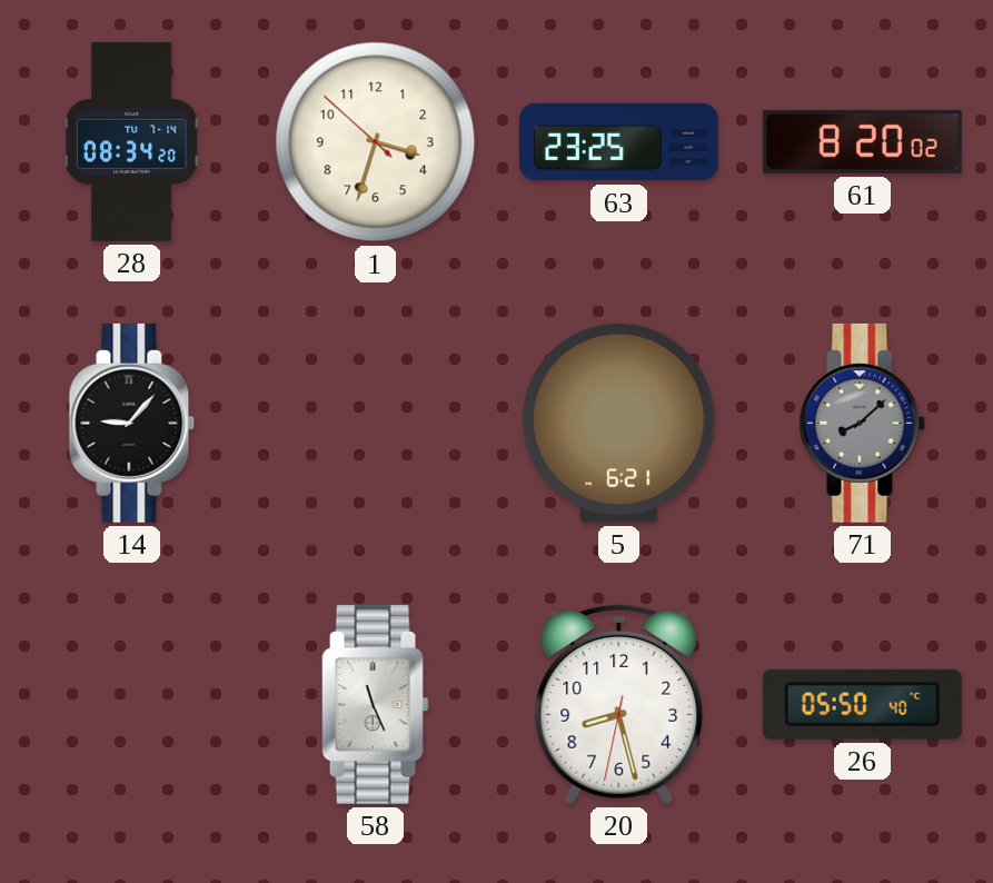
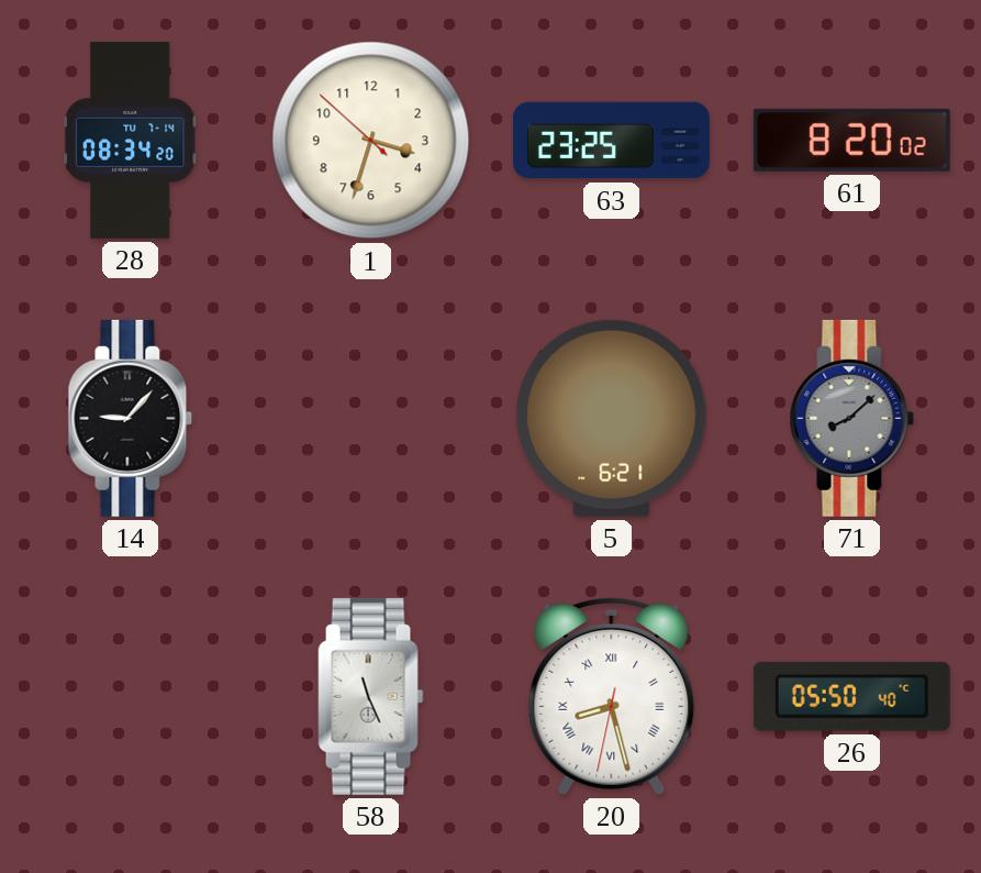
20 numerals: Arabic -> Roman (612, 696)
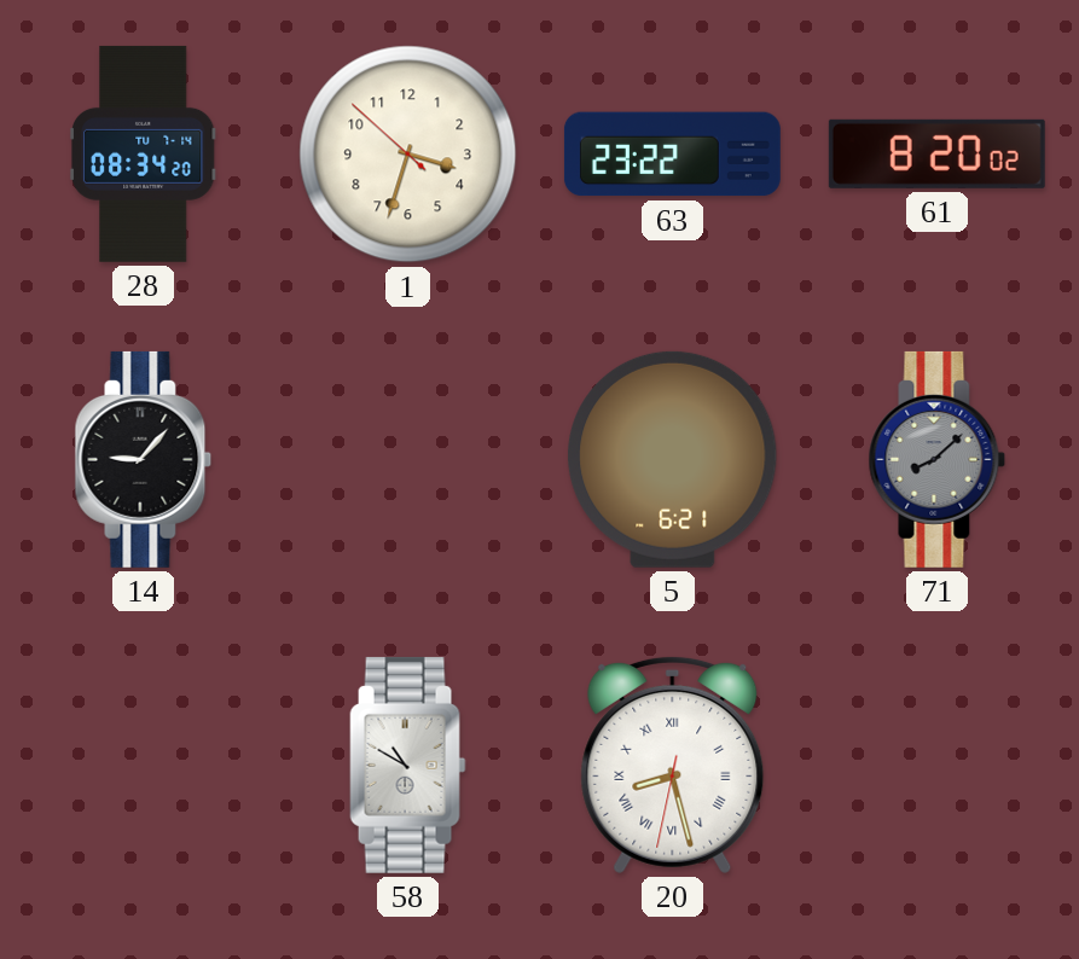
63: 23:25 -> 23:22 (672, 155)
58: 11:26 -> 10:50 (408, 765)
26: 05:50 -> none (851, 696)
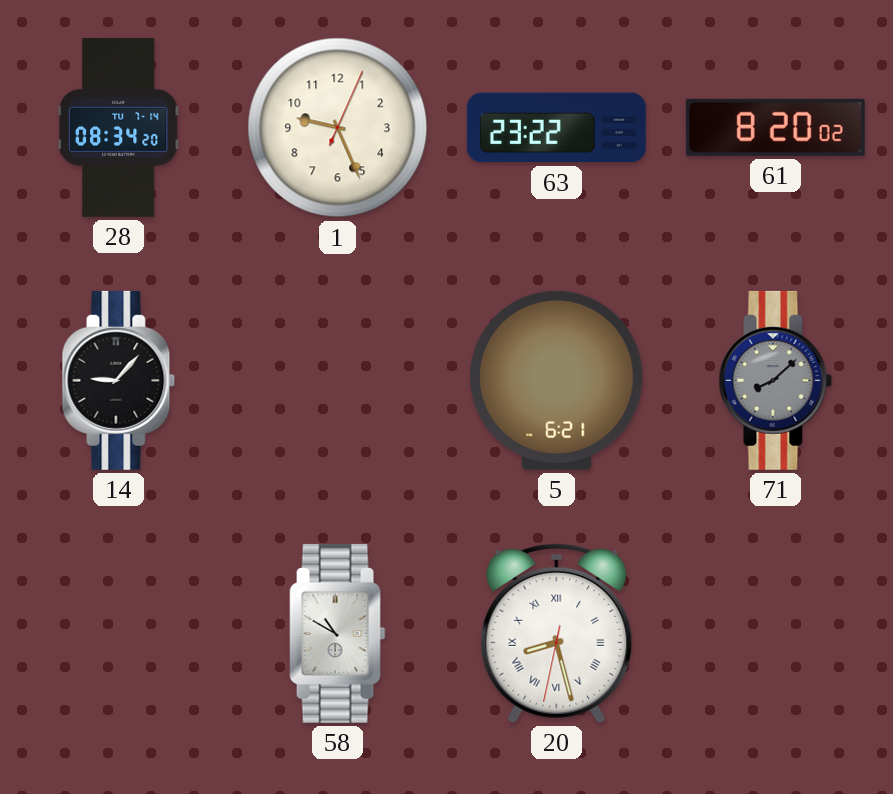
1: 3:32 -> 9:26 (338, 128)
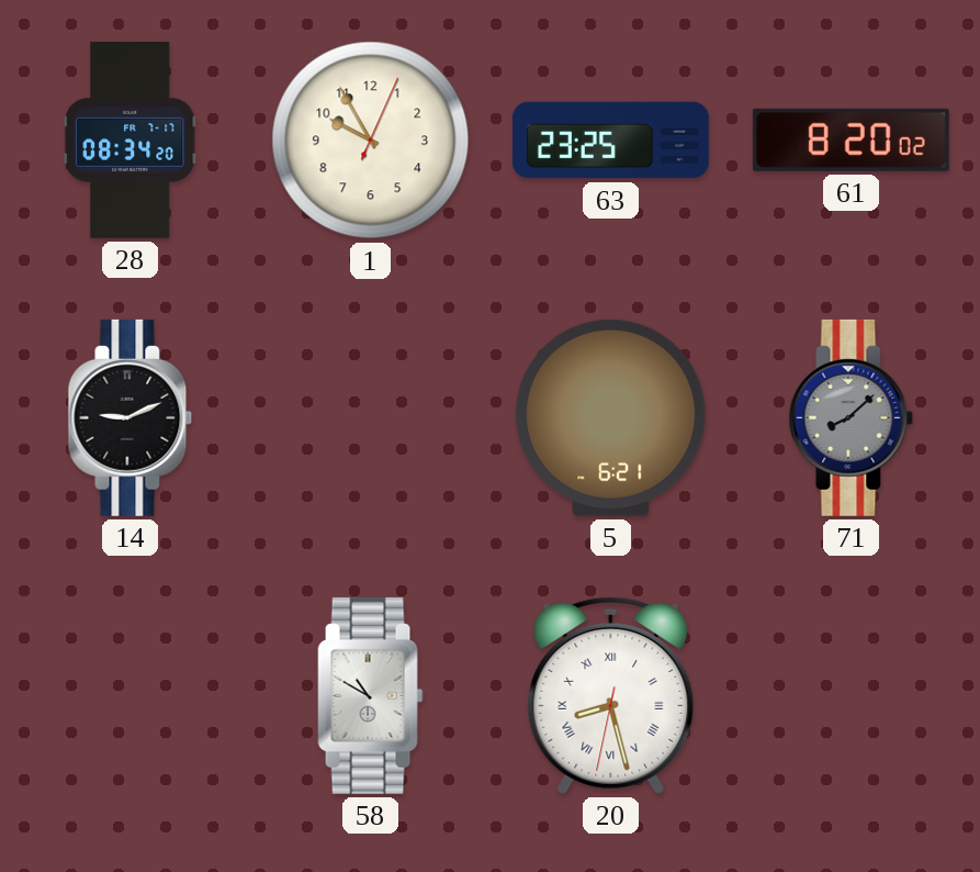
28 date: TU 7-14 -> FR 7-17 (129, 139)
1: 9:26 -> 9:55 (371, 141)
63: 23:22 -> 23:25 (610, 141)
14: 9:07 -> 9:11 (131, 417)
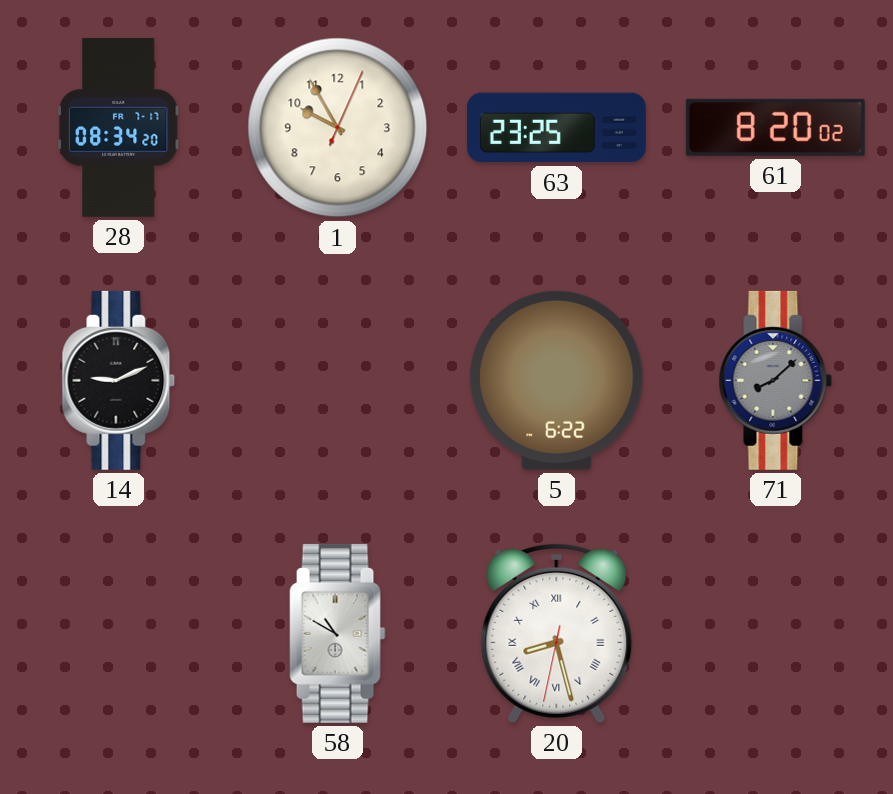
5: 6:21 -> 6:22 (557, 380)
